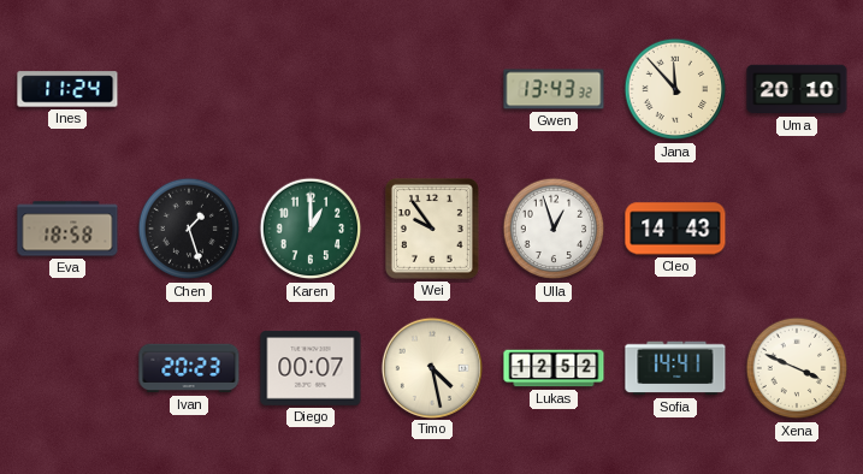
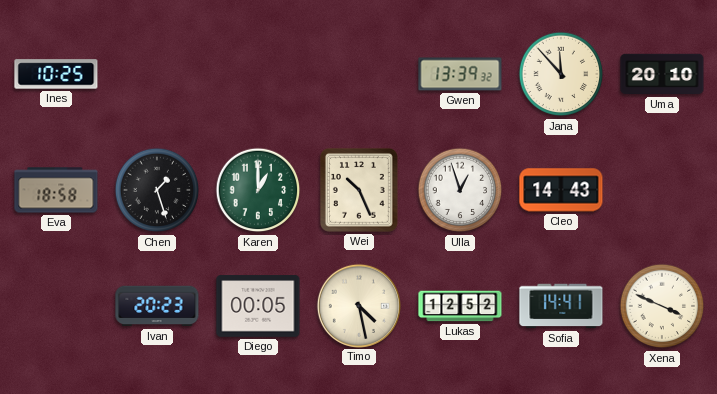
Ines: 11:24 -> 10:25 (56, 74)
Gwen: 13:43 -> 13:39 (460, 74)
Wei: 9:54 -> 10:26 (359, 190)
Diego: 00:07 -> 00:05 (258, 306)
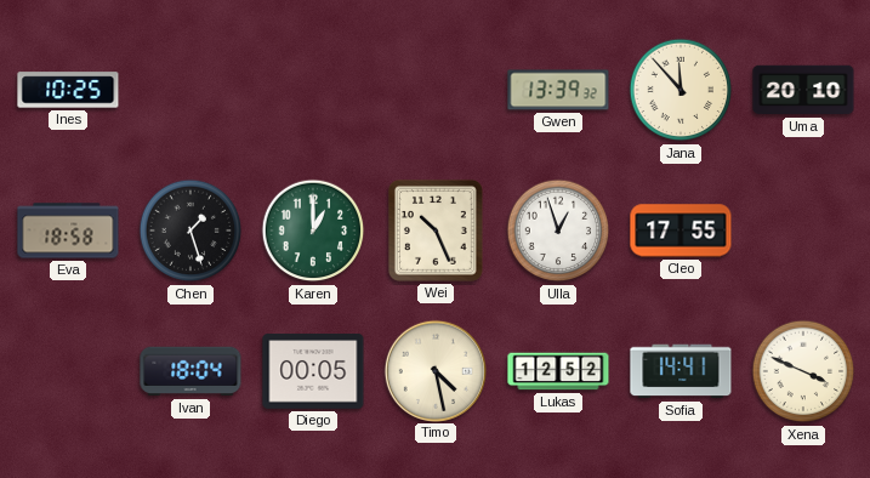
Cleo: 14:43 -> 17:55 (681, 231)
Ivan: 20:23 -> 18:04 (191, 371)
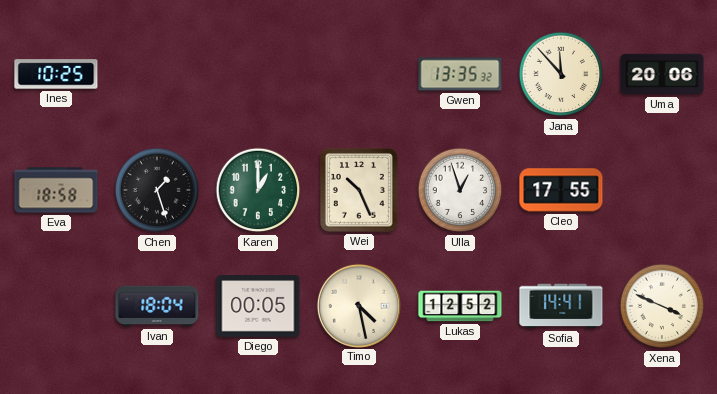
Gwen: 13:39 -> 13:35 (460, 74)
Uma: 20:10 -> 20:06 (662, 74)
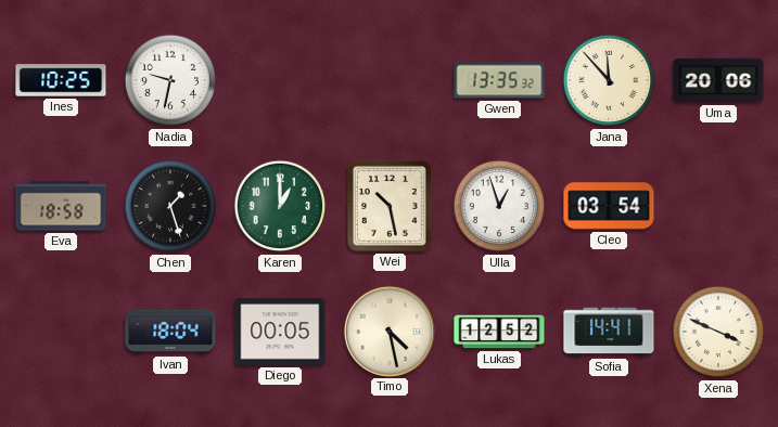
Nadia: none -> 9:32 (170, 80)
Wei: 10:26 -> 10:28 (390, 206)
Cleo: 17:55 -> 03:54 (609, 206)
